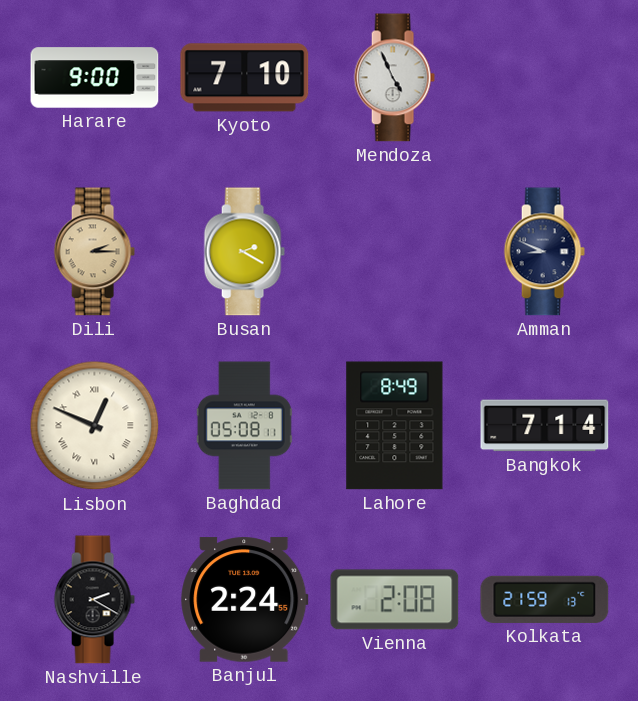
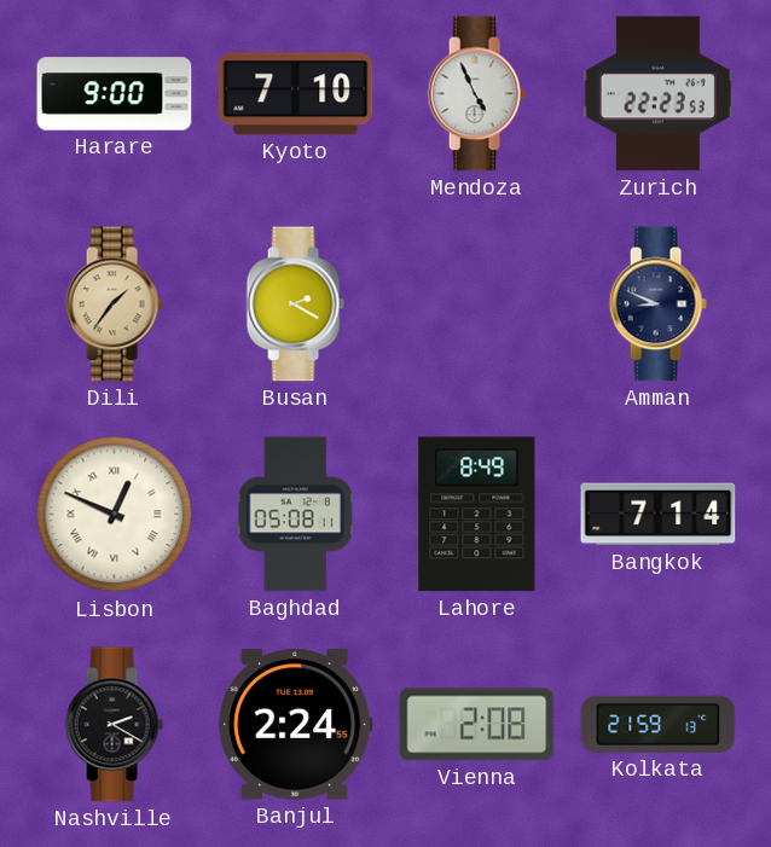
Zurich: none -> 22:23 (657, 94)
Dili: 2:15 -> 1:36 (114, 304)
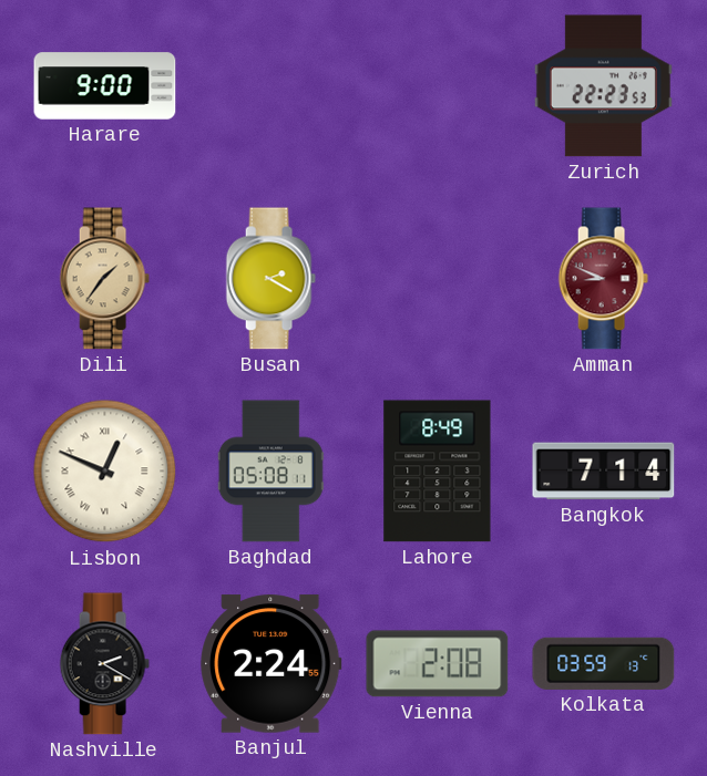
Kyoto: 7:10 -> none (296, 94)
Mendoza: 4:56 -> none (476, 94)
Amman dial: navy -> burgundy (603, 279)
Kolkata: 21:59 -> 03:59 (604, 663)
